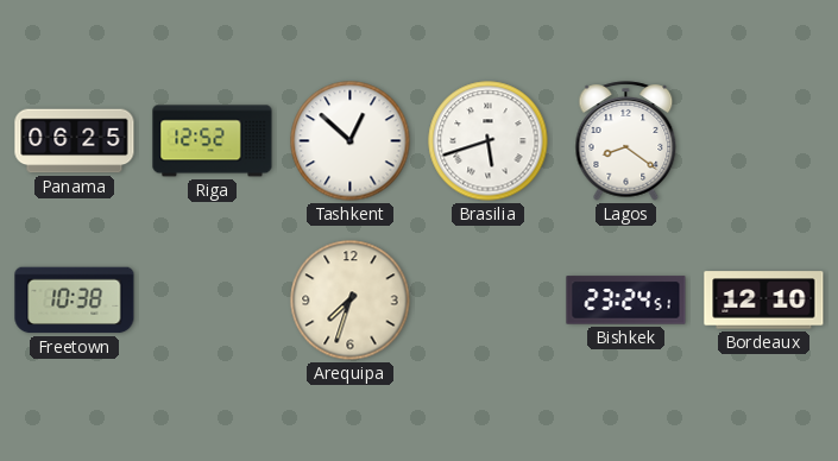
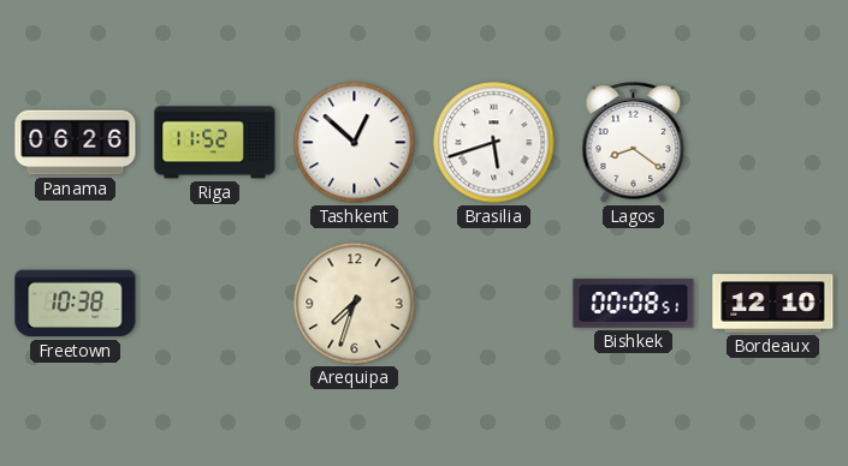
Panama: 06:25 -> 06:26 (76, 143)
Riga: 12:52 -> 11:52 (215, 143)
Bishkek: 23:24 -> 00:08 (634, 304)
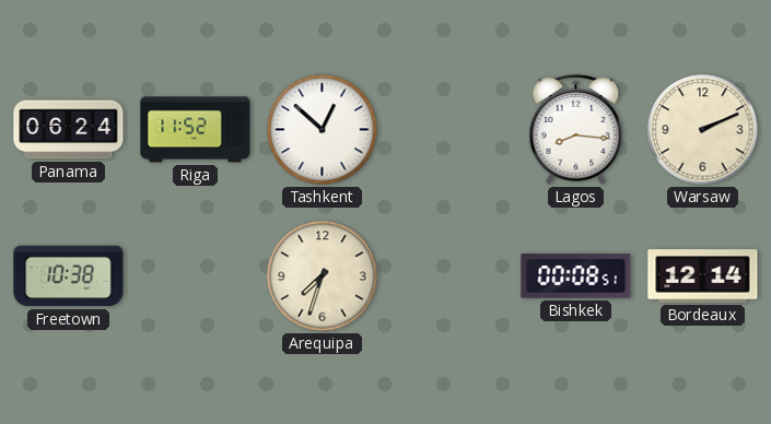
Panama: 06:26 -> 06:24 (69, 130)
Brasilia: 5:42 -> none (494, 143)
Lagos: 8:21 -> 8:16 (576, 130)
Warsaw: none -> 2:11 (703, 130)
Bordeaux: 12:10 -> 12:14 (703, 276)
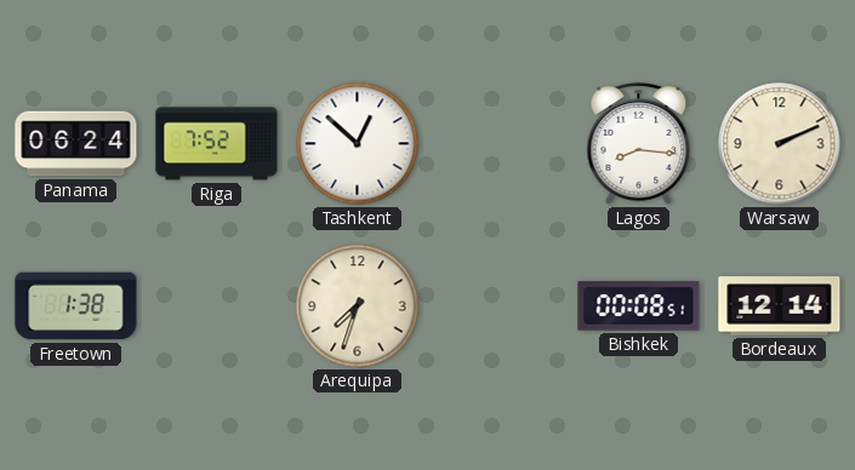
Riga: 11:52 -> 7:52 (217, 144)
Freetown: 10:38 -> 1:38 (76, 306)
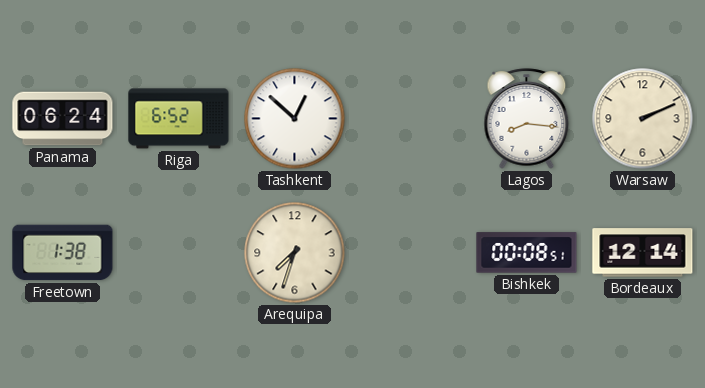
Riga: 7:52 -> 6:52 (179, 119)
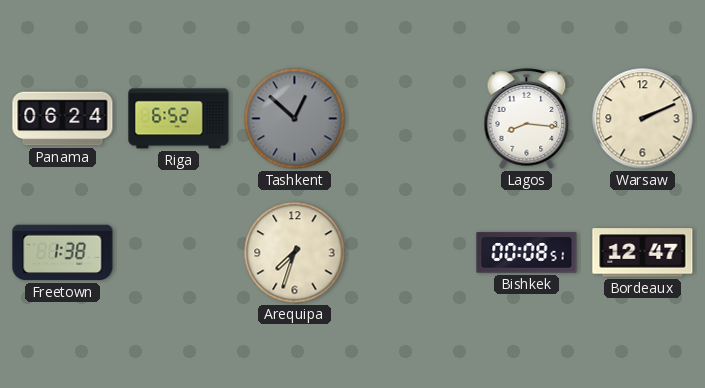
Tashkent dial: white -> grey (295, 119)
Bordeaux: 12:14 -> 12:47 (643, 253)
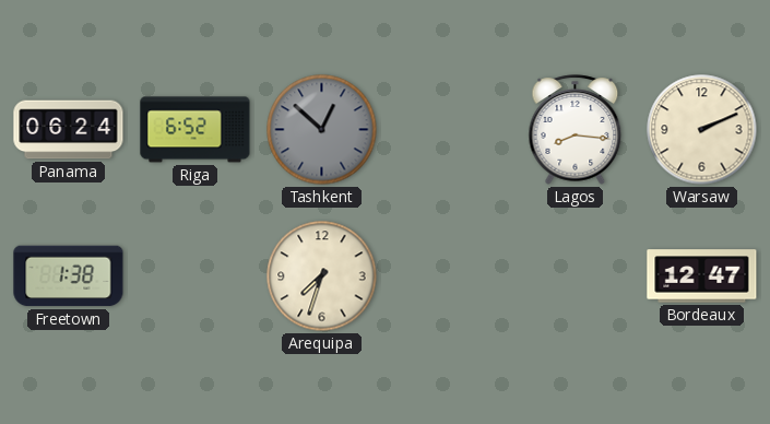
Bishkek: 00:08 -> none (527, 253)
